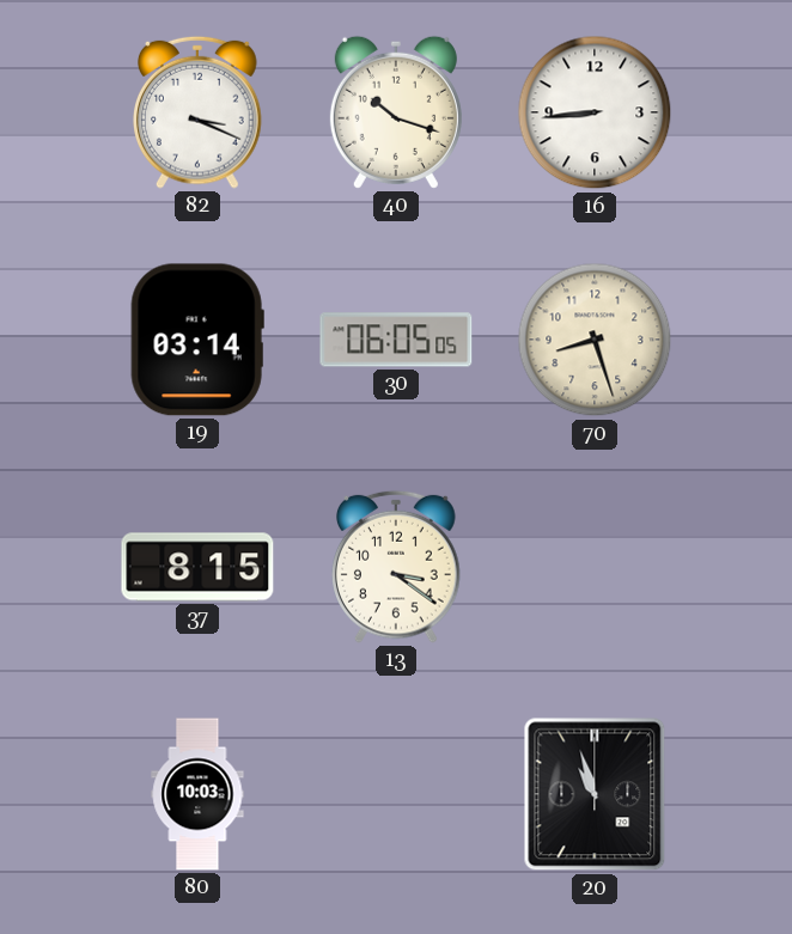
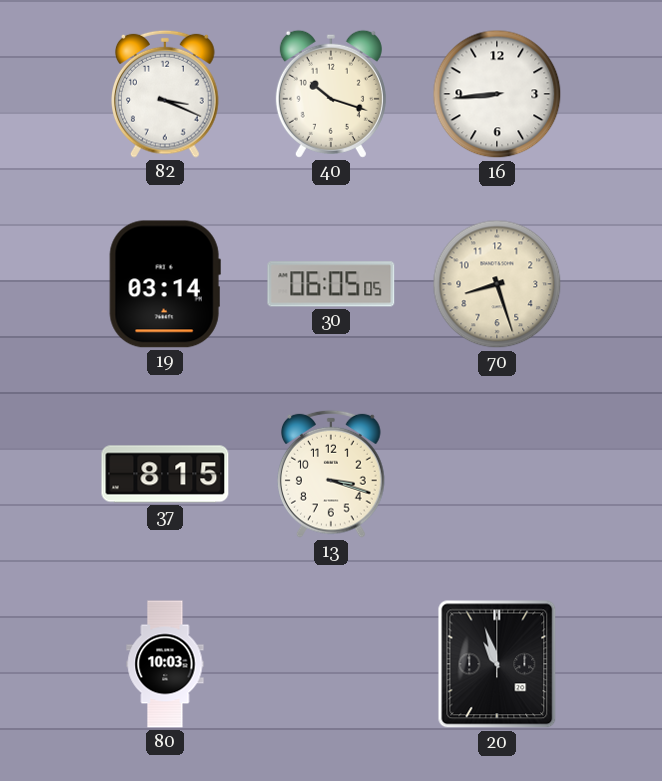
13: 3:21 -> 3:18 (332, 474)
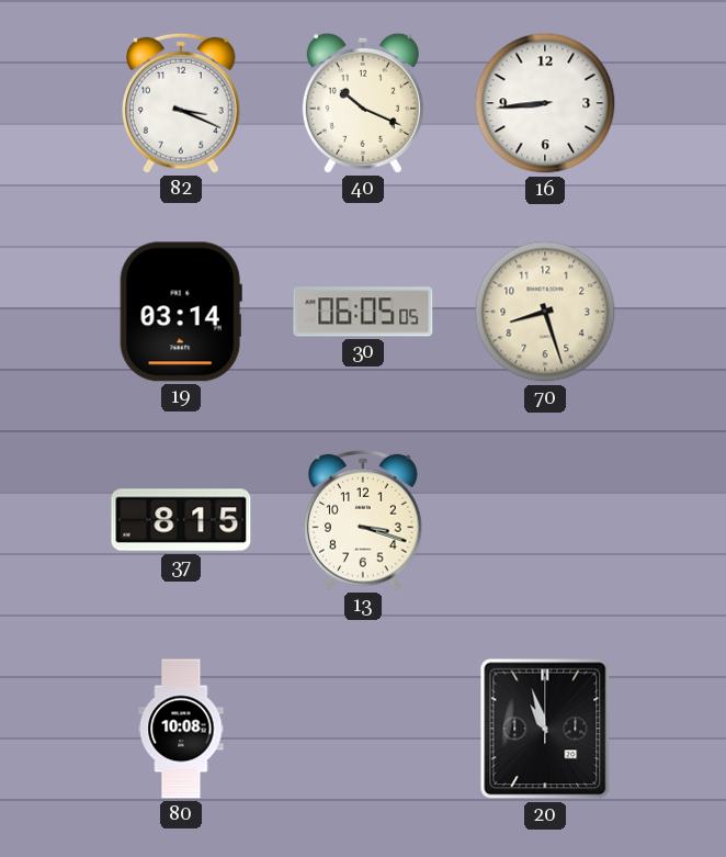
40: 10:18 -> 10:19 (363, 103)
80: 10:03 -> 10:08 (181, 729)
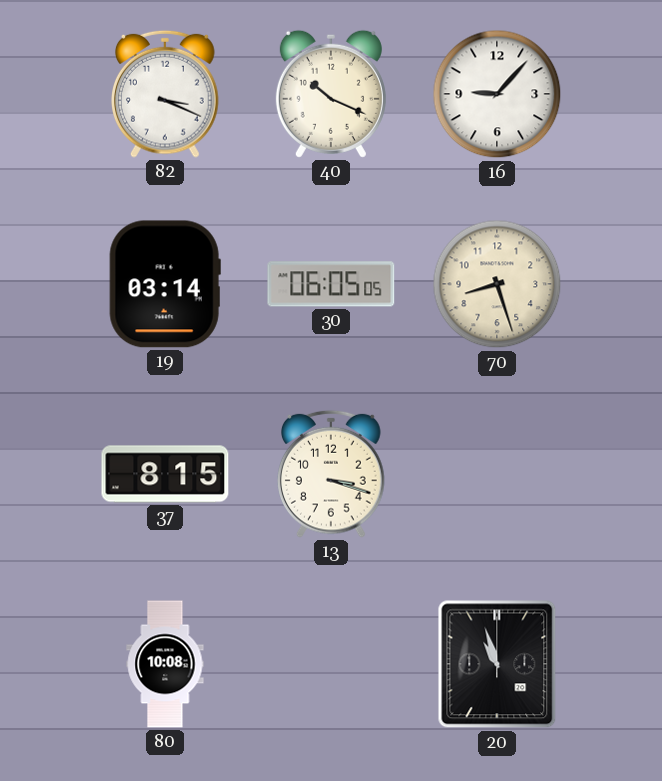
16: 8:44 -> 9:07 (497, 94)
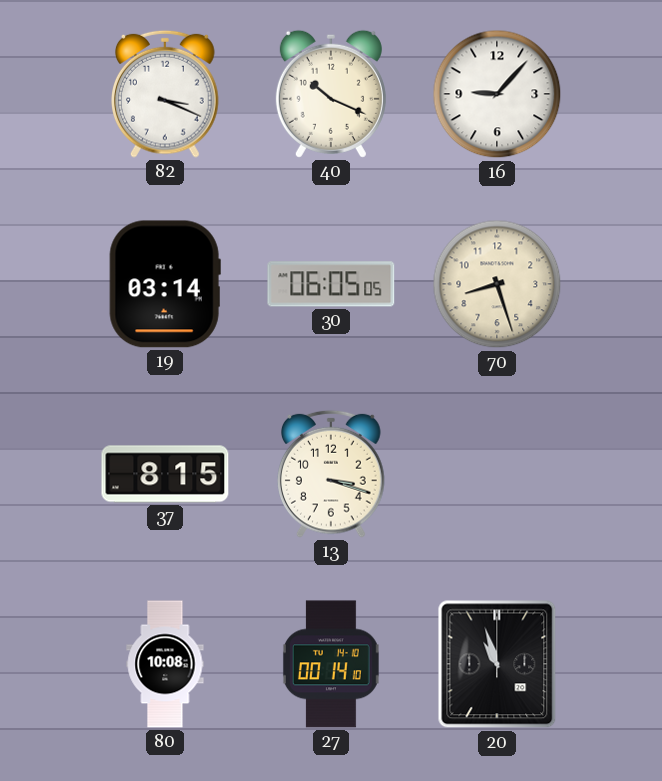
27: none -> 00:14 (331, 664)
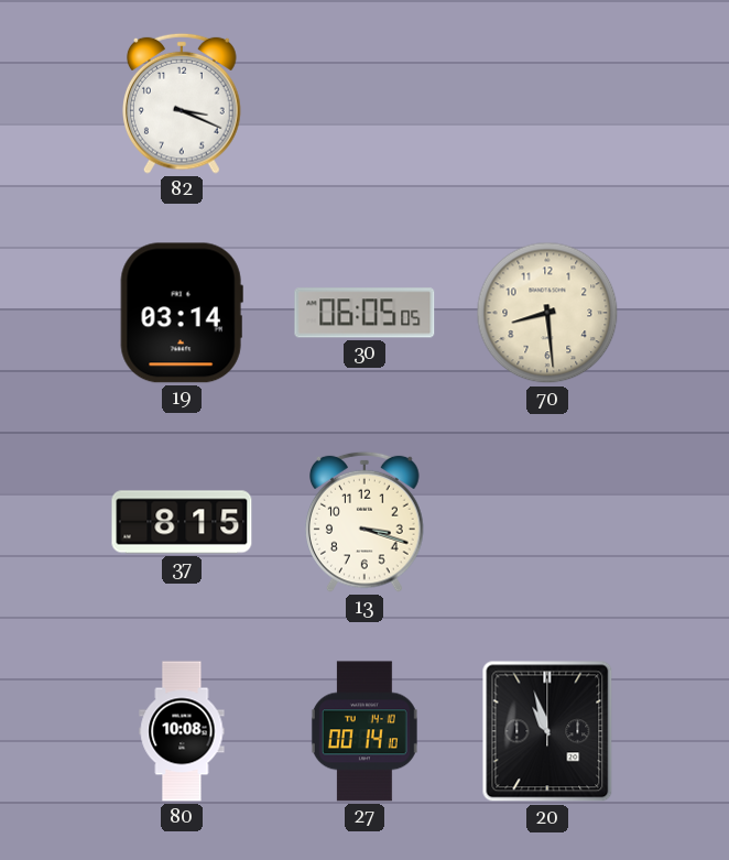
40: 10:19 -> none (331, 94)
16: 9:07 -> none (497, 94)
70: 8:27 -> 8:29 (547, 313)
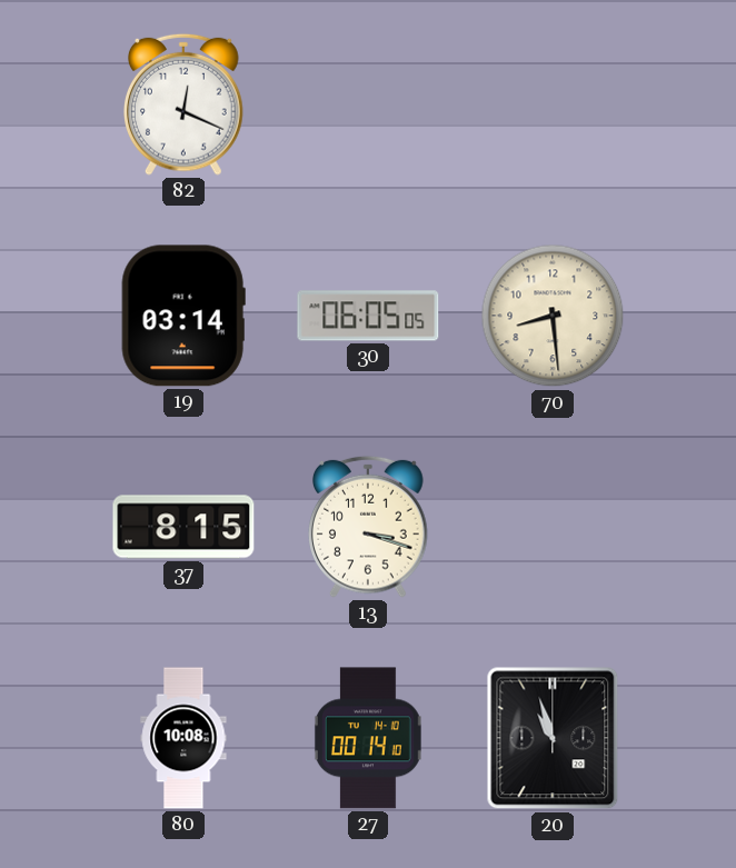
82: 3:19 -> 12:19 (185, 104)
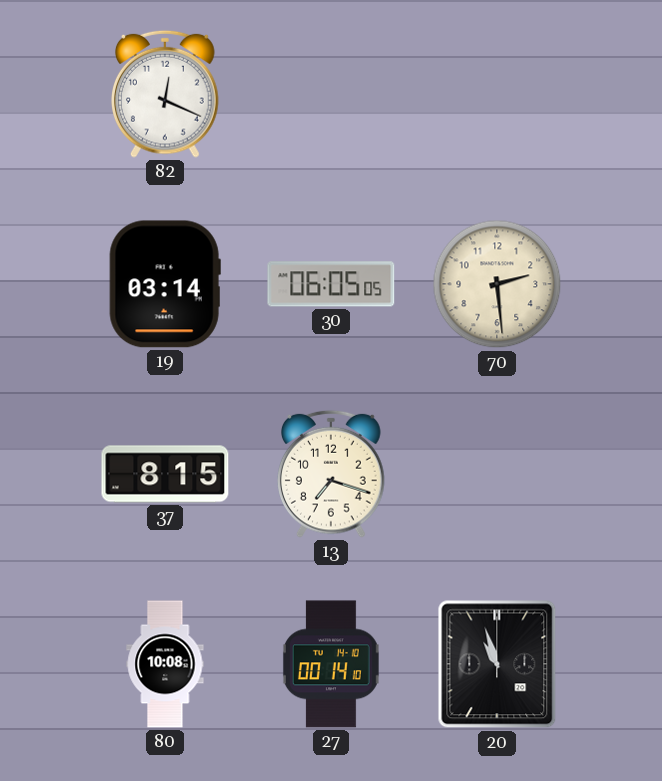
70: 8:29 -> 2:29 (497, 284)
13: 3:18 -> 7:18 (332, 474)
